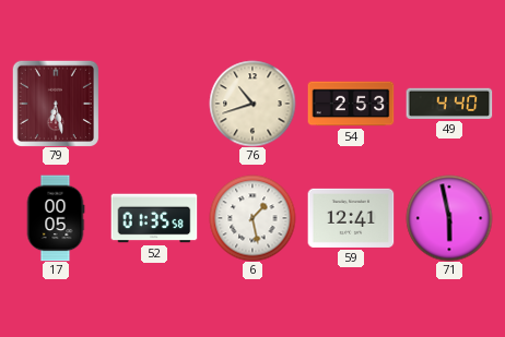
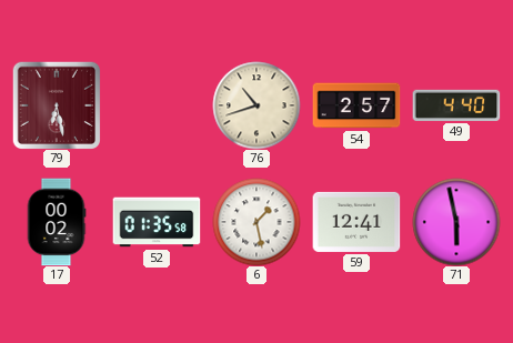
54: 2:53 -> 2:57 (356, 105)
17: 00:05 -> 00:02 (57, 222)
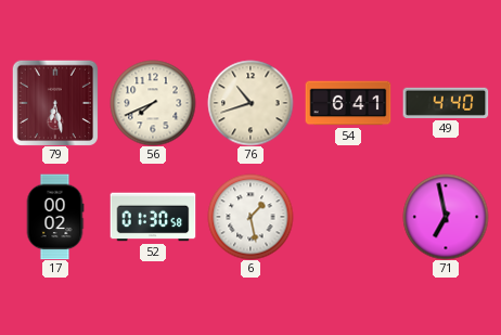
56: none -> 7:41 (153, 103)
54: 2:57 -> 6:41 (348, 103)
52: 01:35 -> 01:30 (153, 217)
59: 12:41 -> none (356, 222)
71: 5:58 -> 6:58 (446, 217)
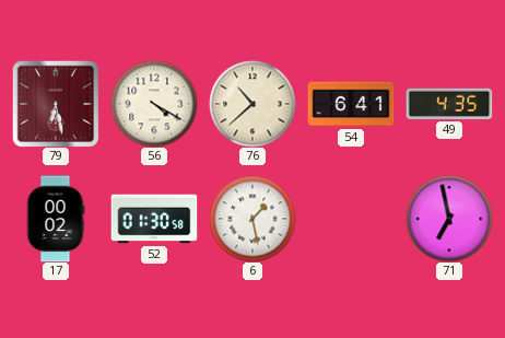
56: 7:41 -> 4:20 (154, 104)
76: 10:42 -> 10:38 (252, 104)
49: 4:40 -> 4:35 (449, 104)
